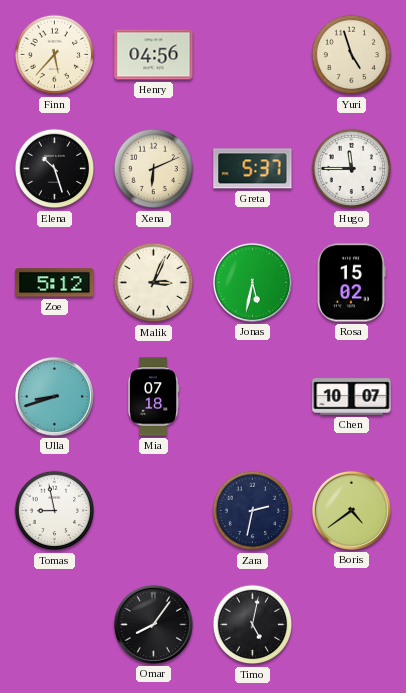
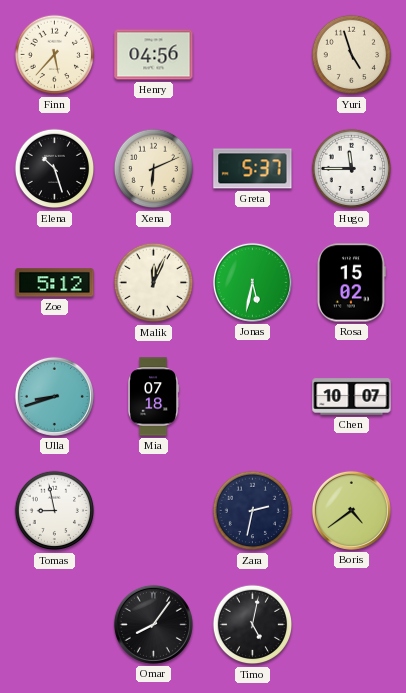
Malik: 3:04 -> 12:04 (154, 283)
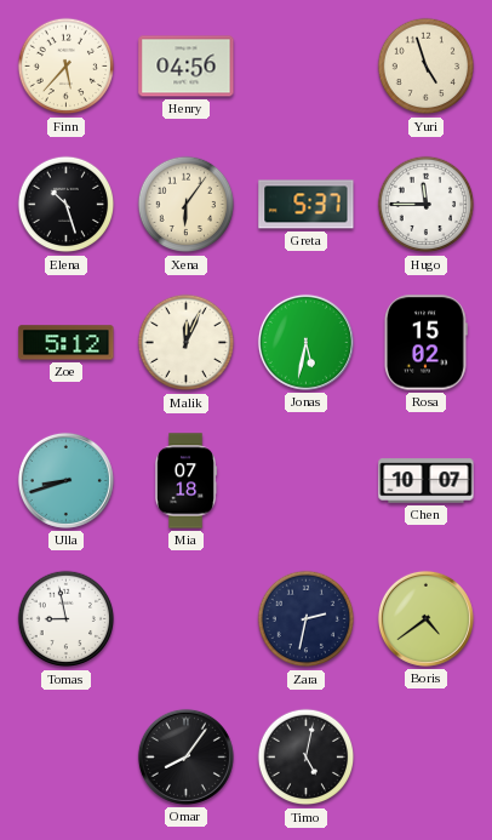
Xena: 6:11 -> 6:06 (187, 205)
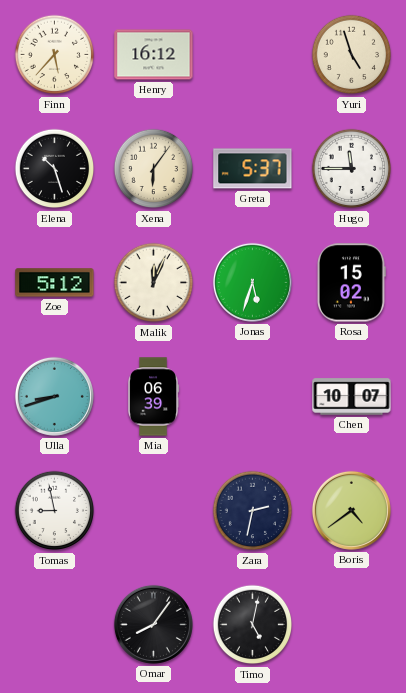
Henry: 04:56 -> 16:12 (154, 55)
Jonas: 5:32 -> 5:33 (252, 282)
Mia: 07:18 -> 06:39 (154, 397)
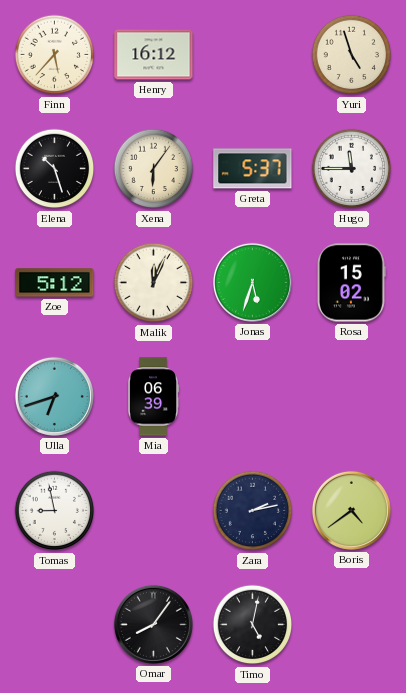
Ulla: 8:42 -> 6:42 (54, 396)
Chen: 10:07 -> none (352, 397)
Zara: 2:32 -> 2:13 (253, 511)
